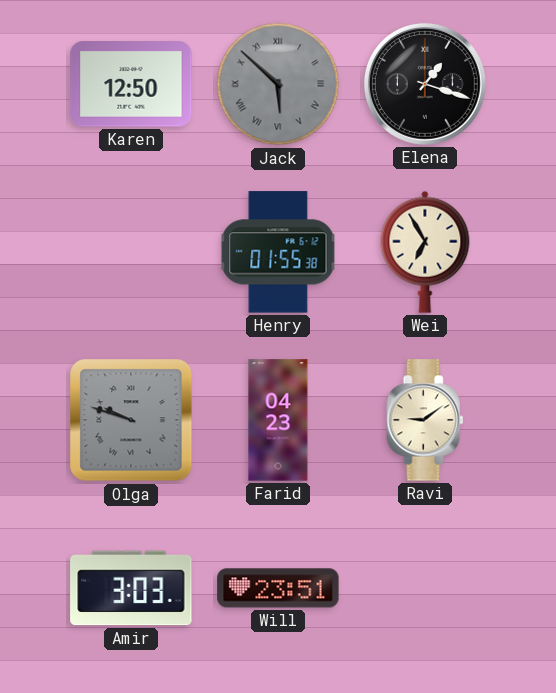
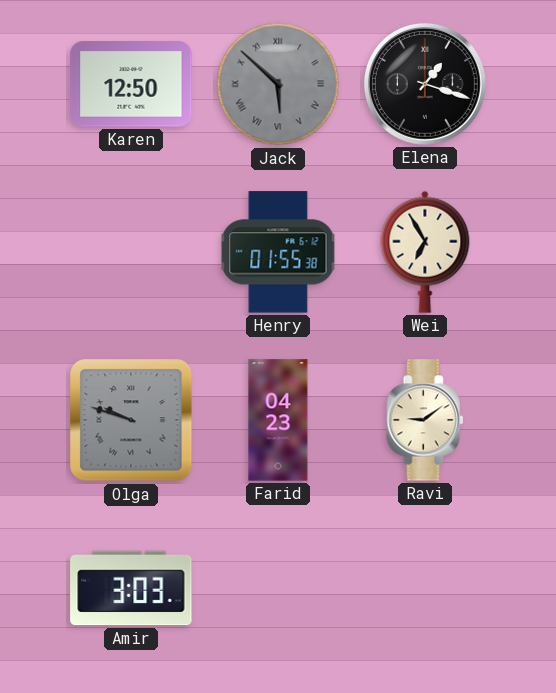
Will: 23:51 -> none (278, 588)
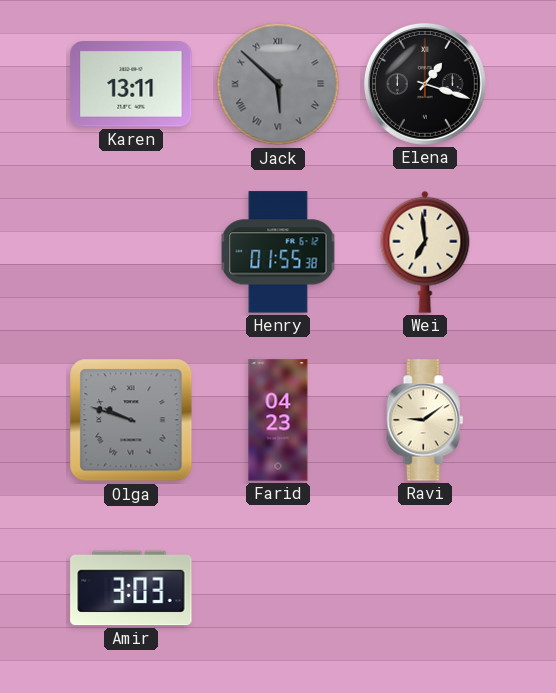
Karen: 12:50 -> 13:11 (131, 84)
Wei: 6:55 -> 6:59 (425, 252)
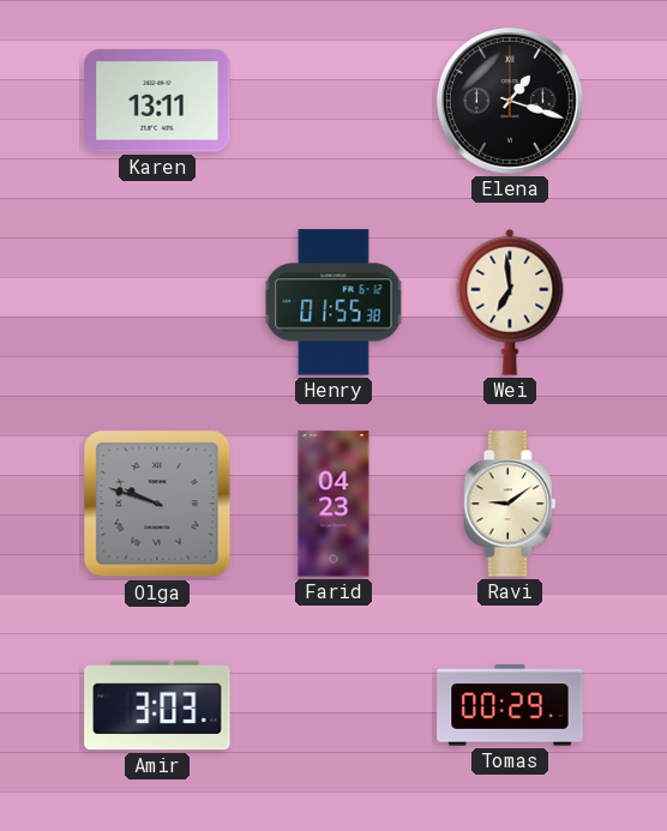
Jack: 5:52 -> none (278, 84)
Tomas: none -> 00:29 (510, 705)
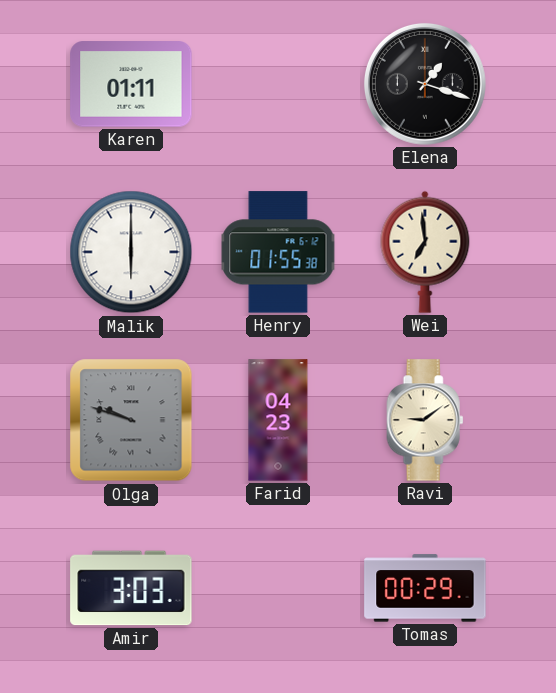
Karen: 13:11 -> 01:11 (131, 84)
Malik: none -> 6:00 (131, 252)
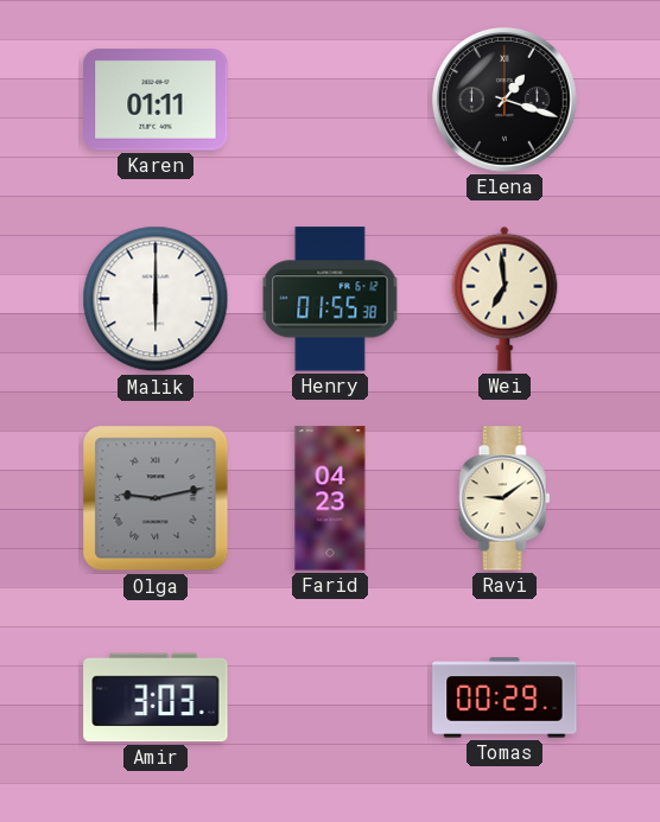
Olga: 9:48 -> 9:13 (156, 498)
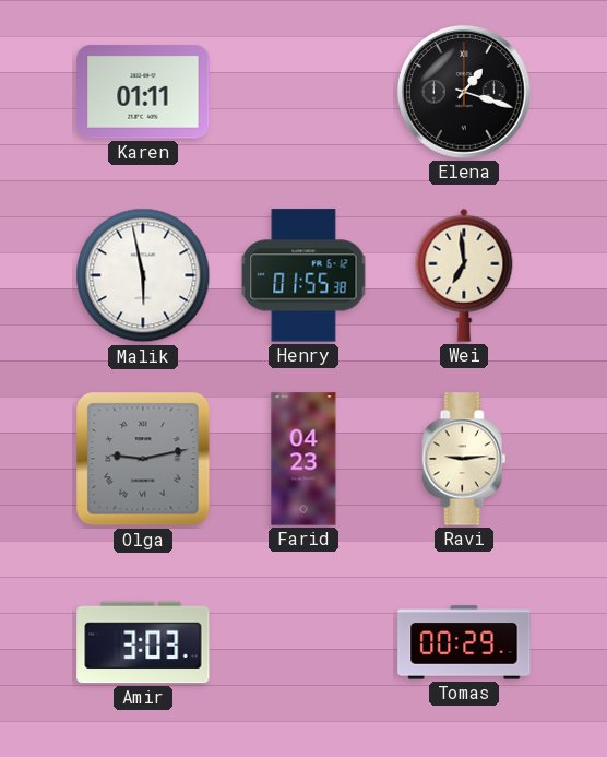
Malik: 6:00 -> 5:58 (143, 275)
Ravi: 9:09 -> 9:14 (464, 459)
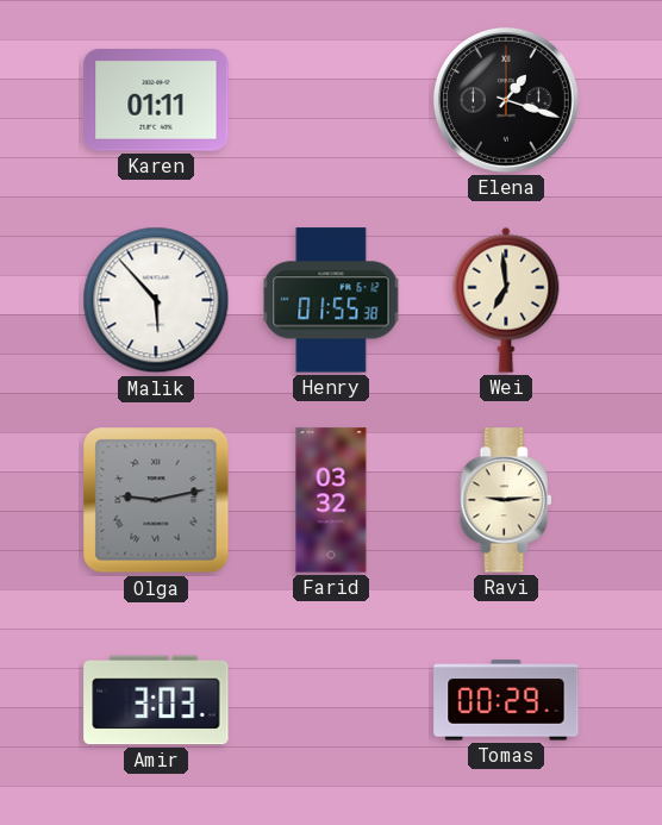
Malik: 5:58 -> 5:53 (156, 300)
Farid: 04:23 -> 03:32 (331, 500)
